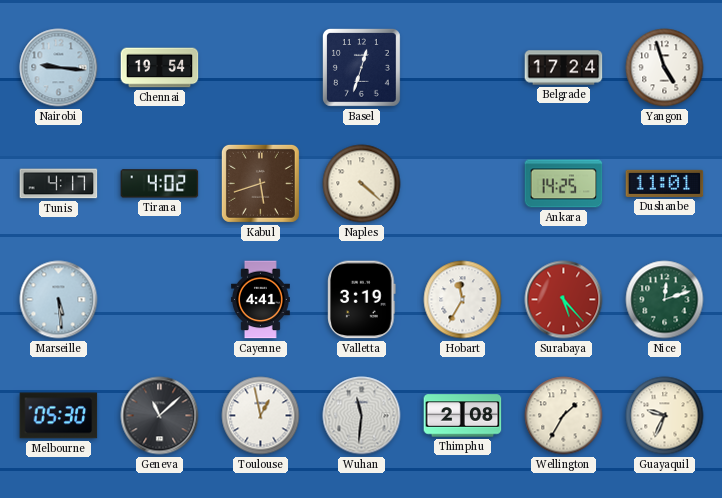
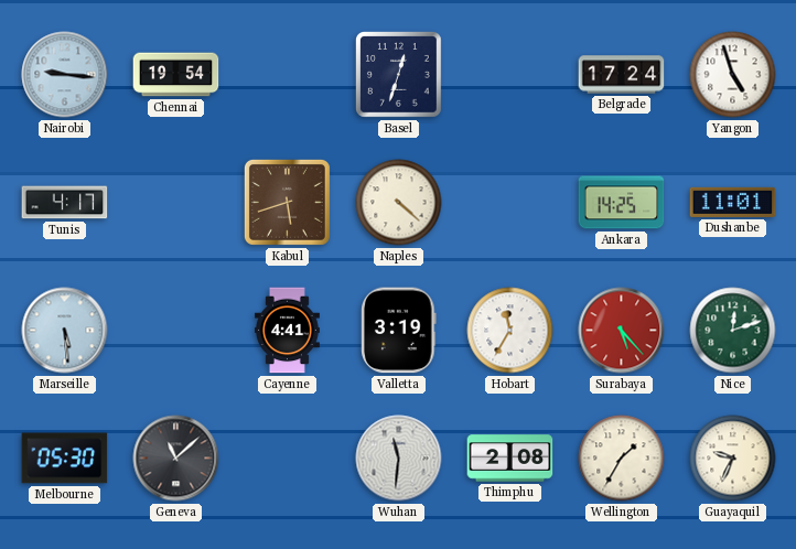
Tirana: 4:02 -> none (160, 184)
Toulouse: 12:58 -> none (261, 416)
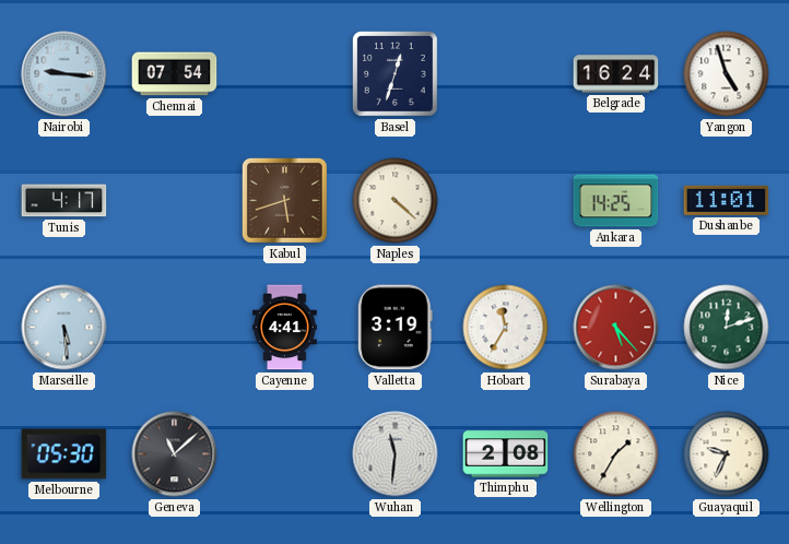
Chennai: 19:54 -> 07:54 (175, 74)
Belgrade: 17:24 -> 16:24 (616, 74)
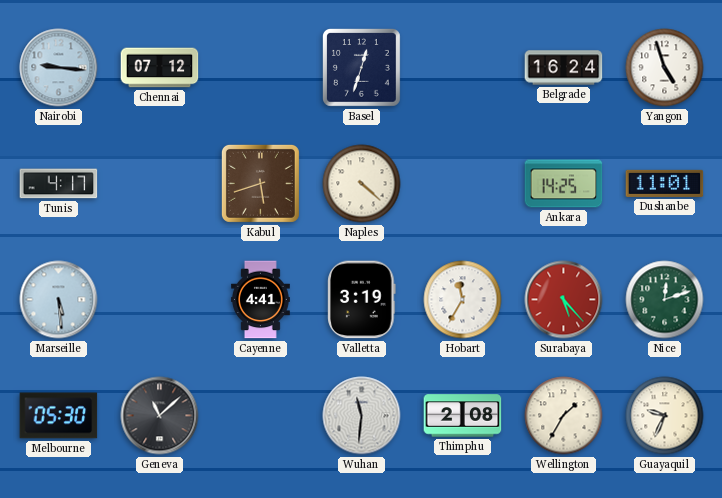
Chennai: 07:54 -> 07:12 (160, 68)
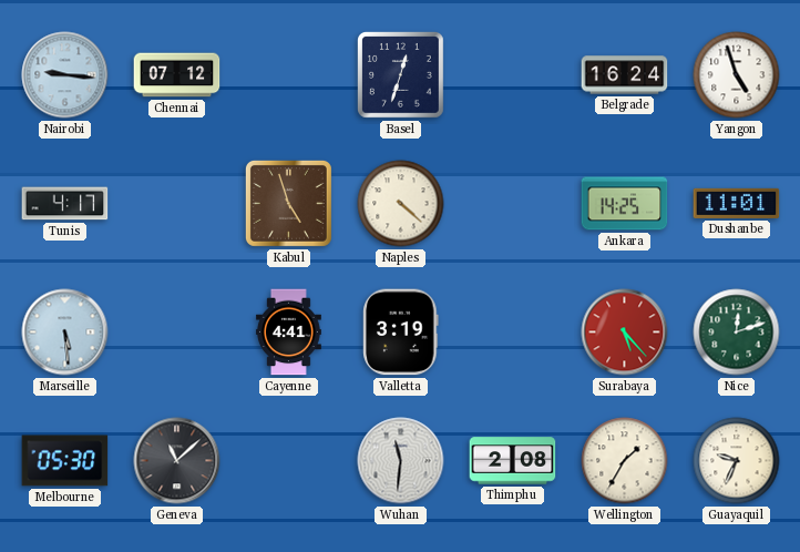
Kabul: 5:42 -> 4:57 (288, 203)
Hobart: 11:35 -> none (463, 300)
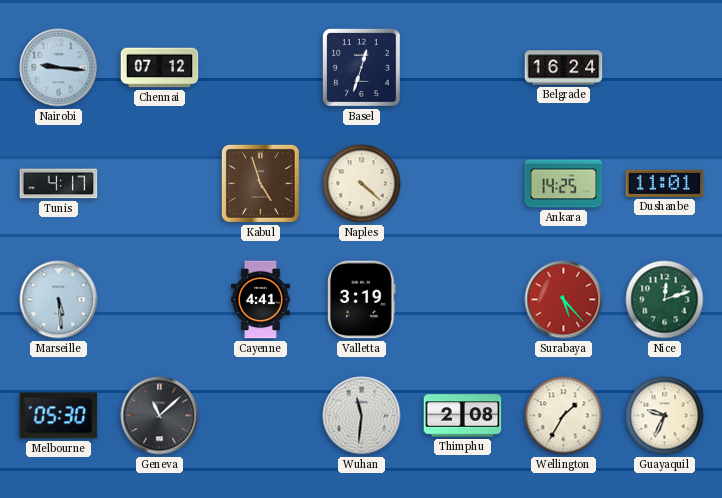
Yangon: 4:57 -> none (737, 75)
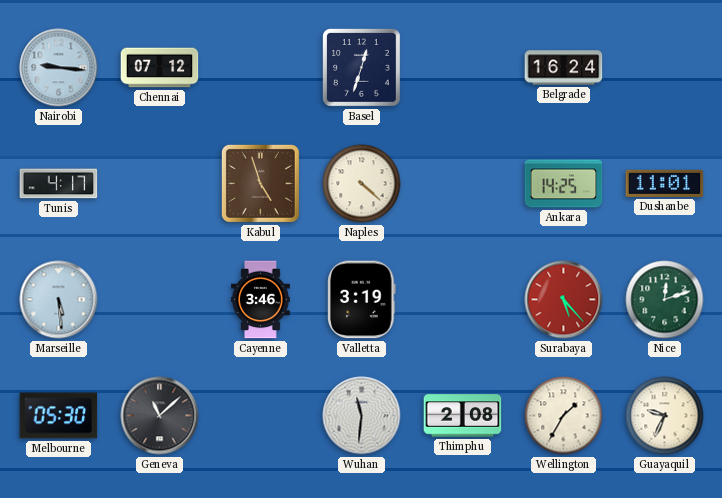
Cayenne: 4:41 -> 3:46 (260, 300)
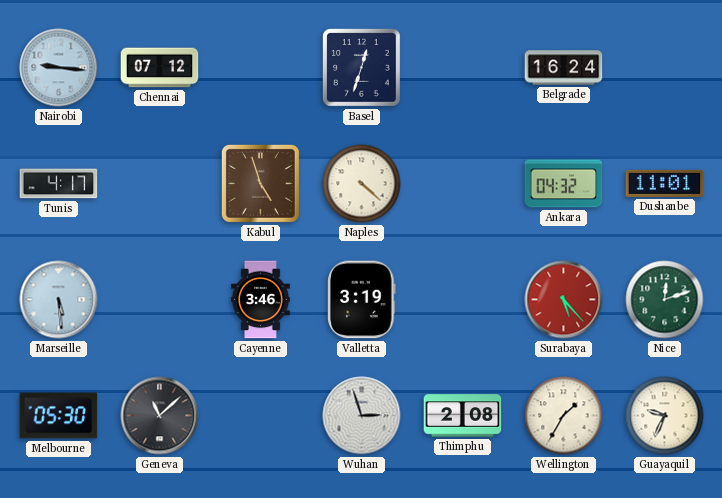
Ankara: 14:25 -> 04:32 (564, 184)
Wuhan: 11:31 -> 2:57 (362, 416)
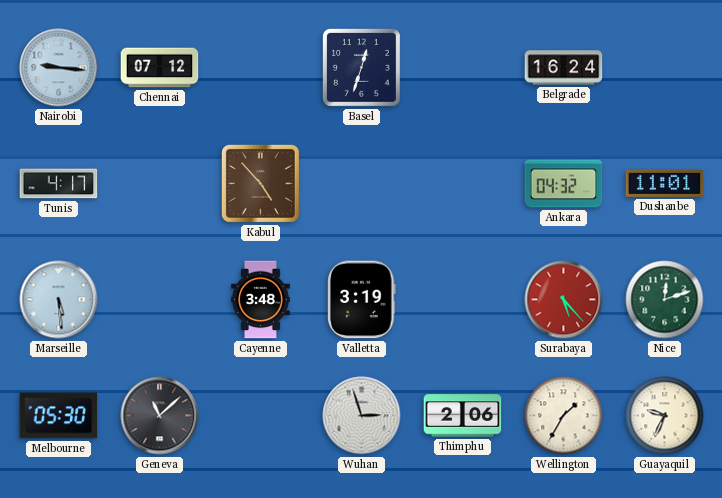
Kabul: 4:57 -> 4:53 (260, 183)
Naples: 4:22 -> none (362, 184)
Cayenne: 3:46 -> 3:48 (260, 300)
Thimphu: 2:08 -> 2:06 (463, 416)
